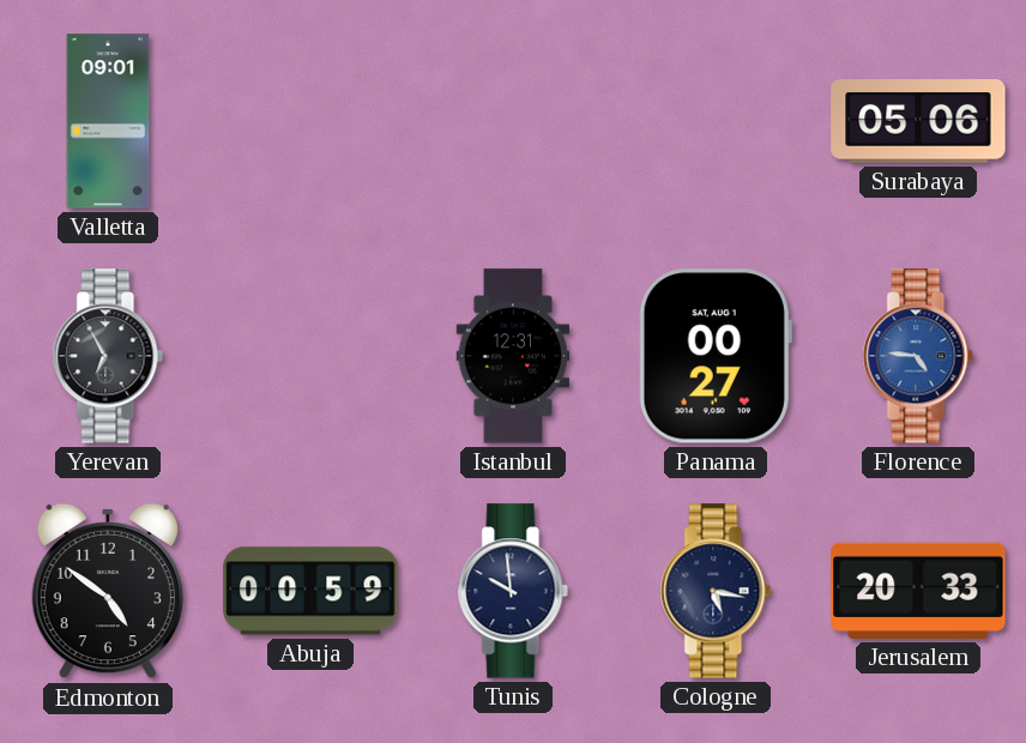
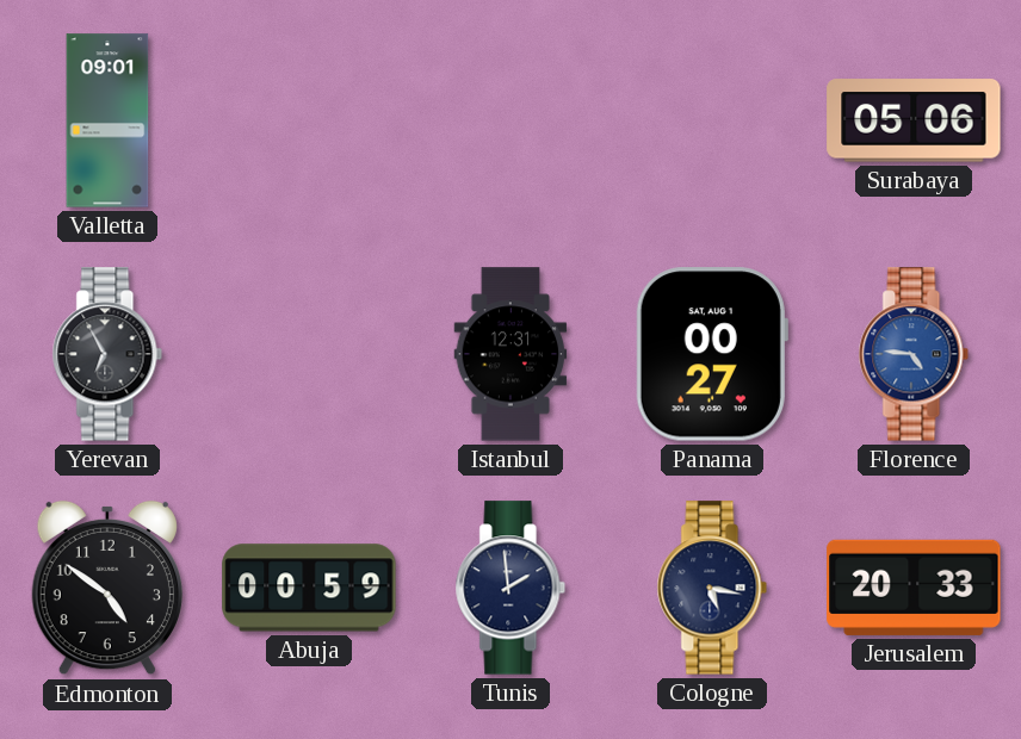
Tunis: 9:59 -> 1:59 (510, 588)
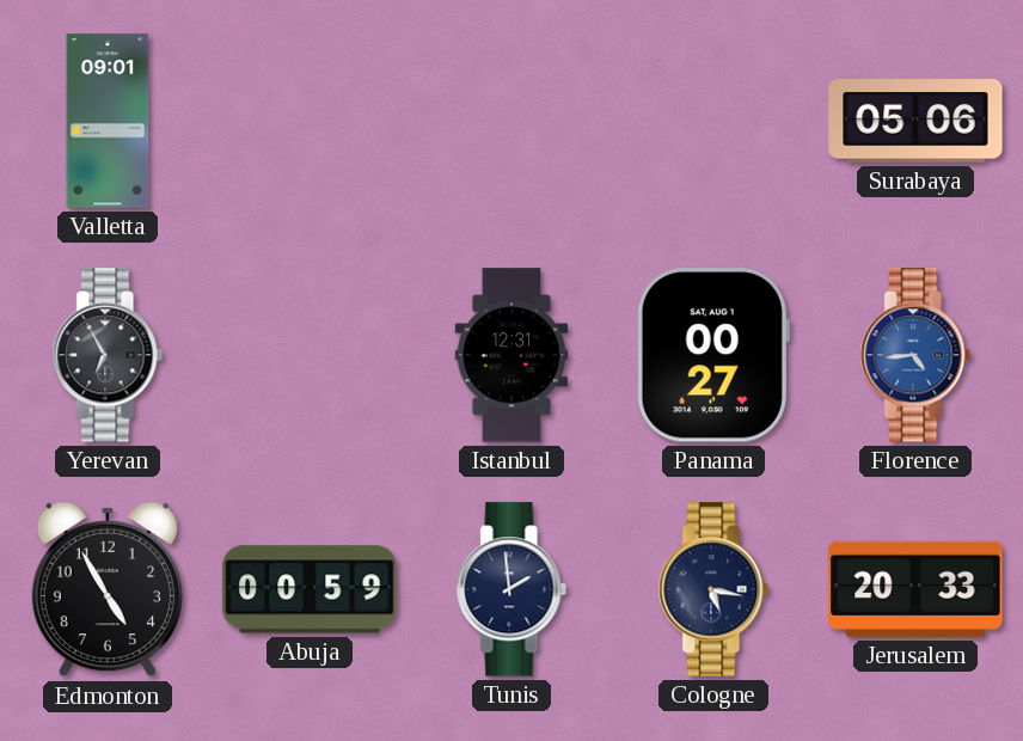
Florence: 4:46 -> 4:44 (915, 355)
Edmonton: 4:51 -> 4:55 (108, 589)
